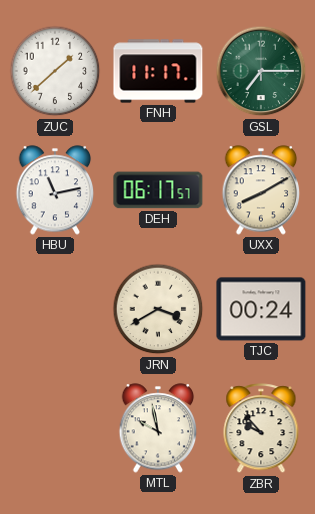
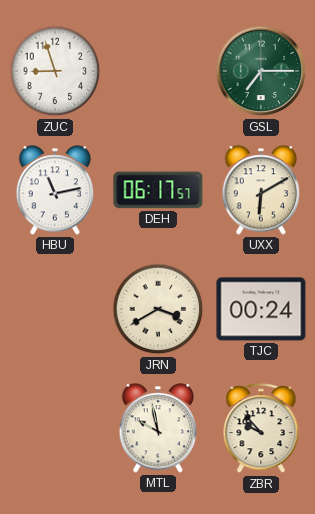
ZUC: 1:38 -> 8:57 (55, 71)
FNH: 11:17 -> none (158, 71)
UXX: 8:10 -> 6:10 (261, 190)
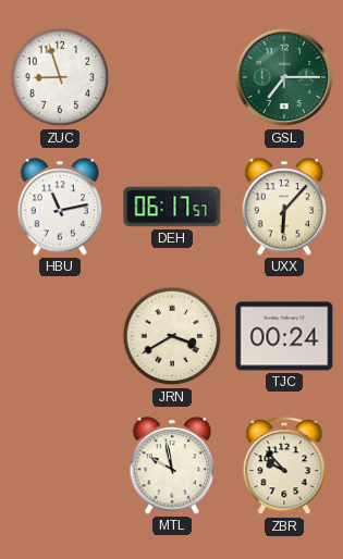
UXX: 6:10 -> 6:07 (284, 207)
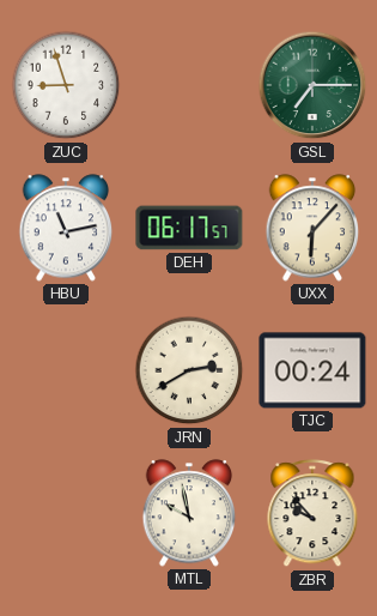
JRN: 3:40 -> 2:40 (189, 370)
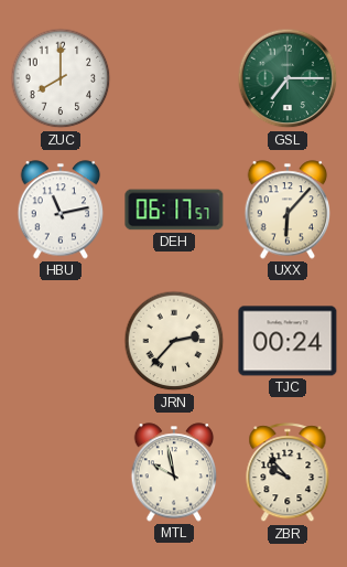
ZUC: 8:57 -> 8:00 (61, 78)
JRN: 2:40 -> 2:37 (174, 341)
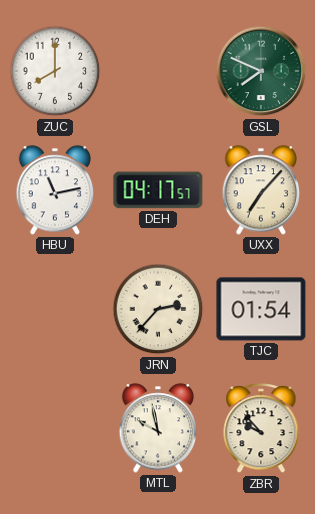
GSL: 7:15 -> 7:49 (261, 71)
DEH: 06:17 -> 04:17 (158, 190)
UXX: 6:07 -> 7:07 (261, 190)
TJC: 00:24 -> 01:54 (261, 309)
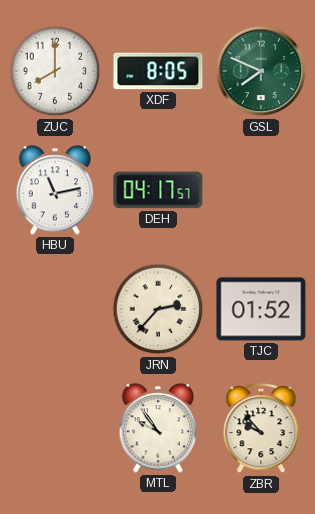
XDF: none -> 8:05 (158, 71)
UXX: 7:07 -> none (261, 190)
TJC: 01:54 -> 01:52 (261, 309)
MTL: 9:58 -> 9:54 (158, 428)
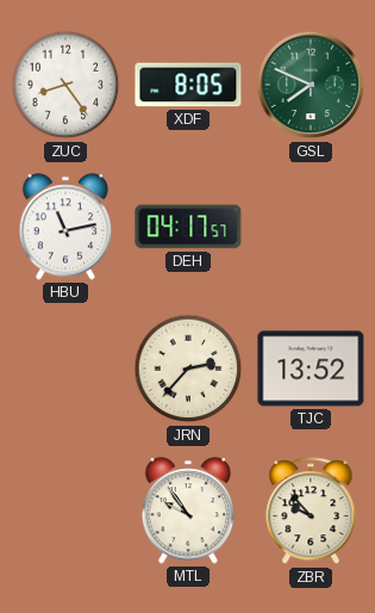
ZUC: 8:00 -> 8:24 (65, 85)
TJC: 01:52 -> 13:52 (311, 369)
